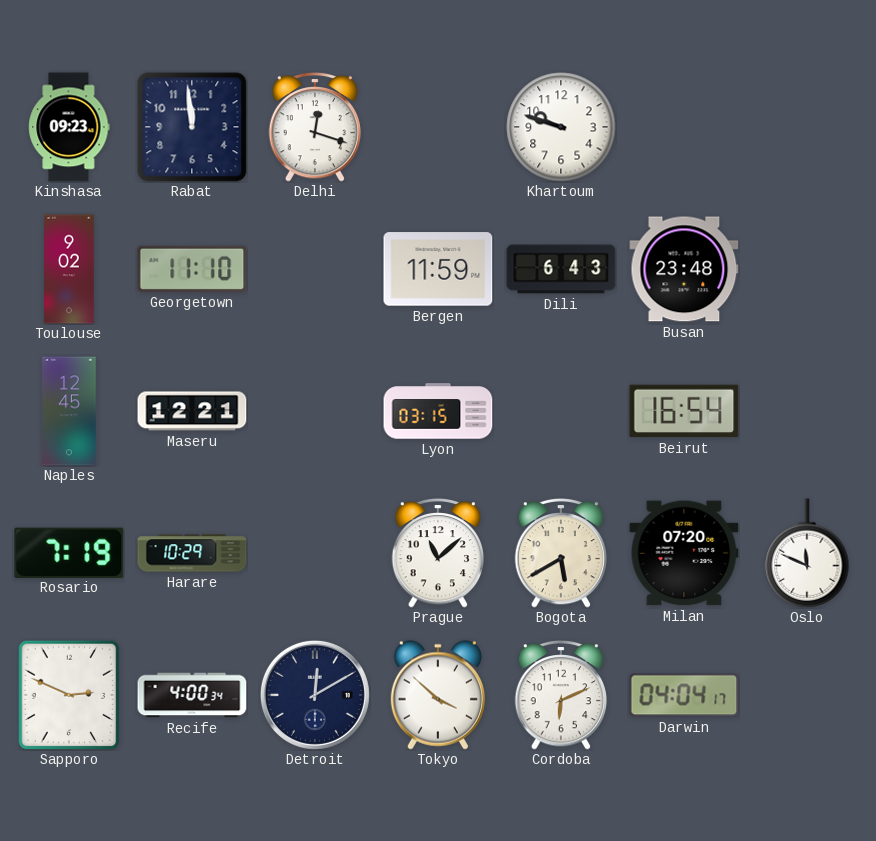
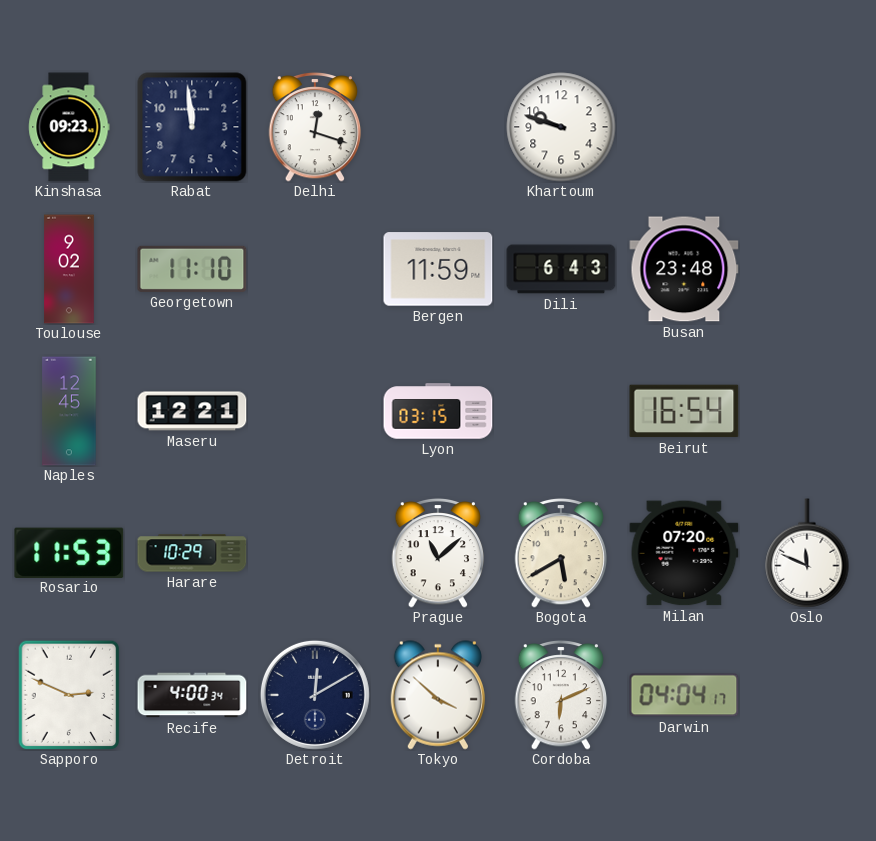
Rosario: 7:19 -> 11:53 (69, 552)
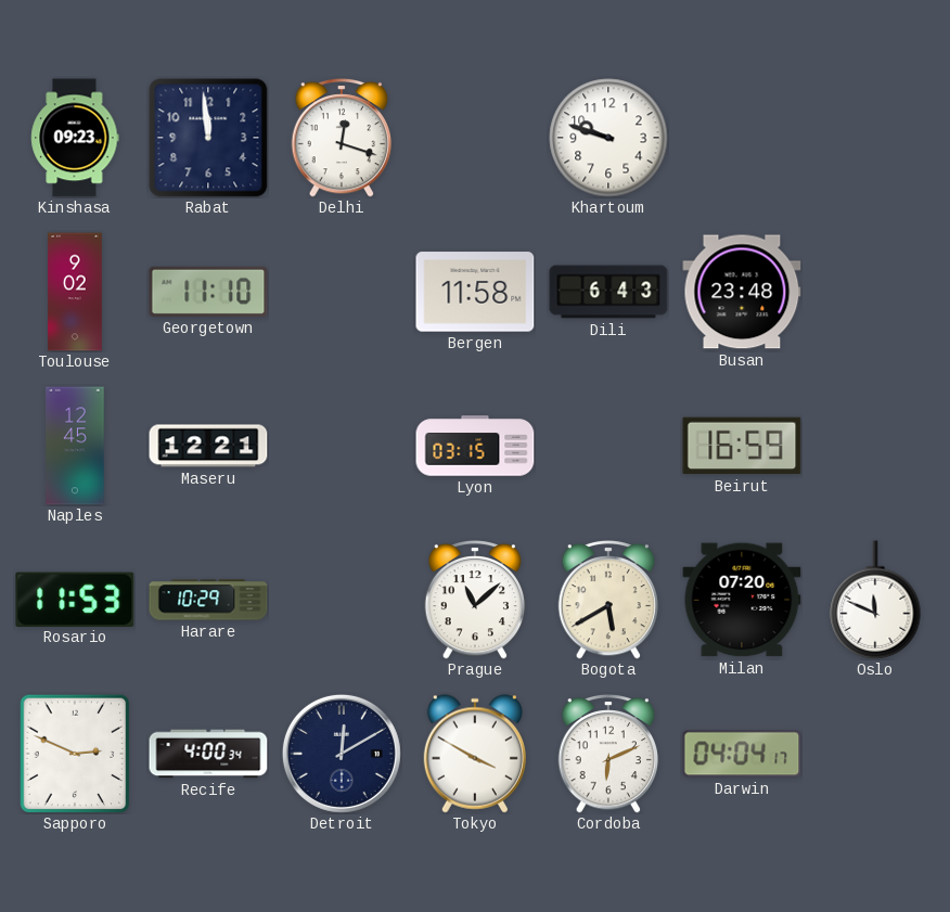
Bergen: 11:59 -> 11:58 (475, 292)
Beirut: 16:54 -> 16:59 (742, 446)
Tokyo: 3:52 -> 3:50 (474, 754)
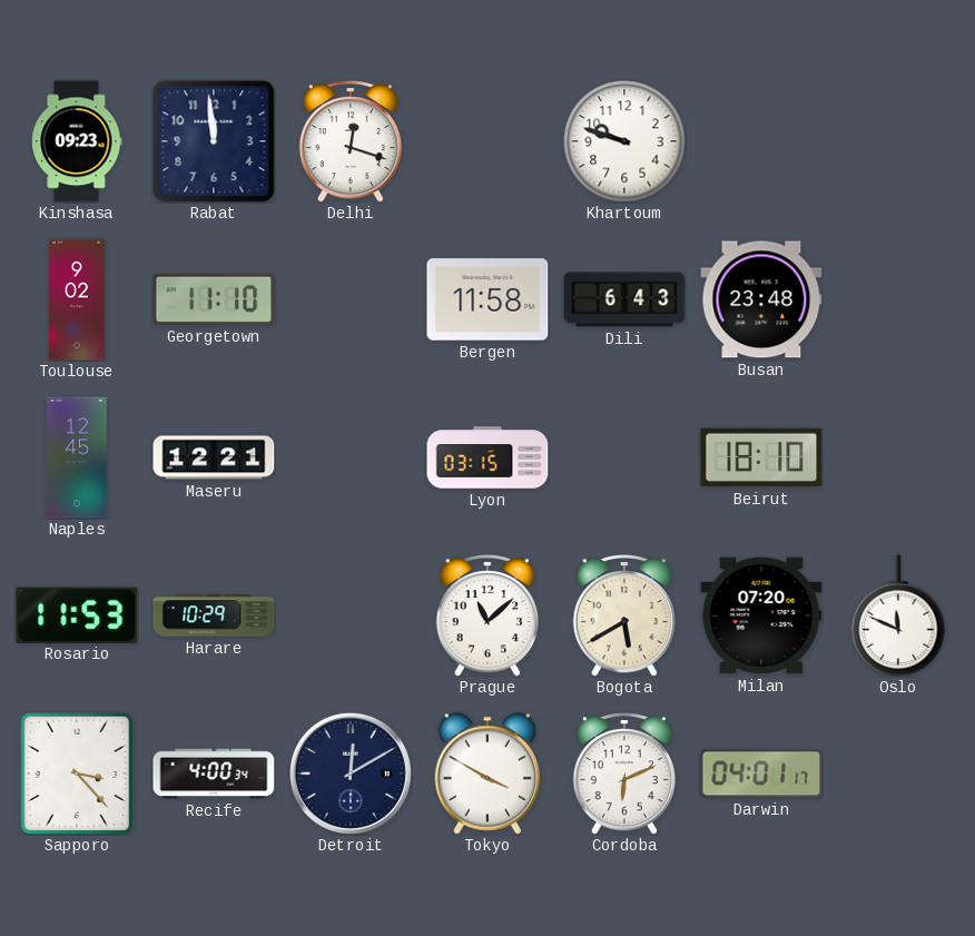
Beirut: 16:59 -> 18:10 (761, 457)
Sapporo: 2:49 -> 3:23 (77, 774)
Darwin: 04:04 -> 04:01 (761, 774)
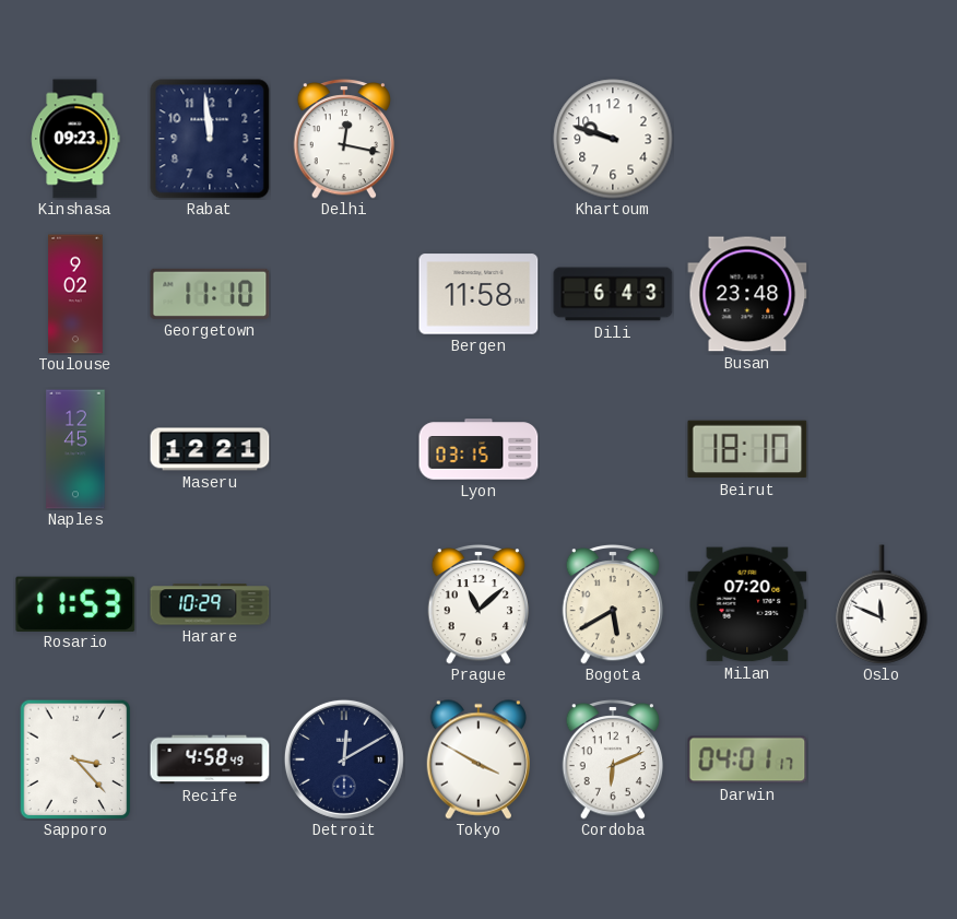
Delhi: 12:18 -> 12:17 (344, 139)
Recife: 4:00 -> 4:58 (210, 759)
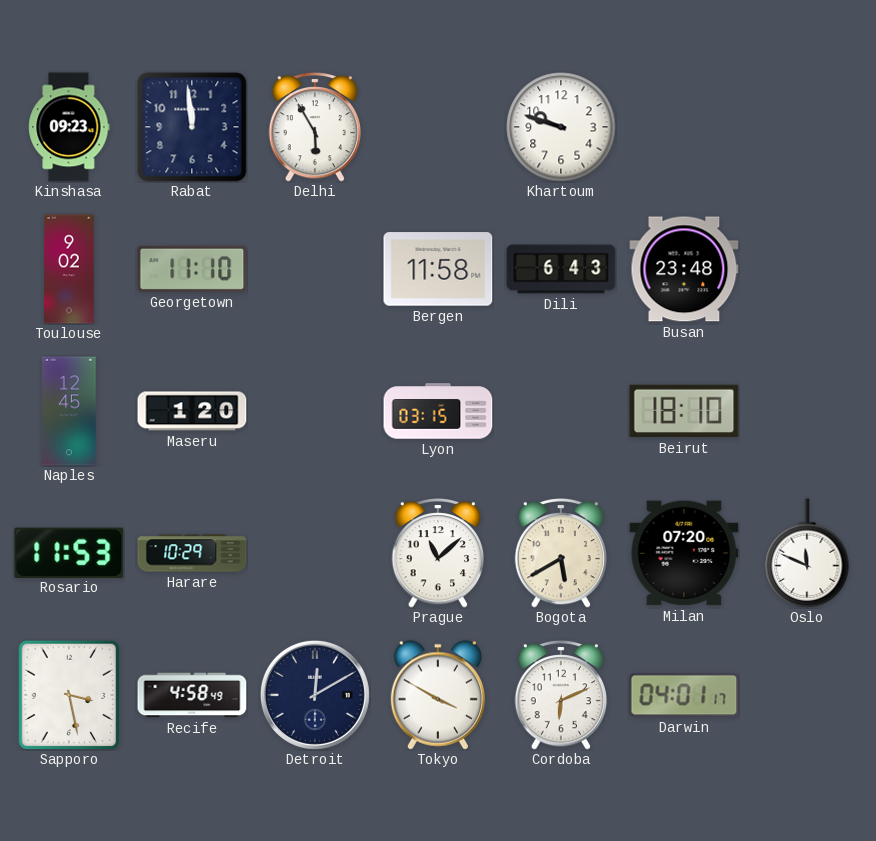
Delhi: 12:17 -> 5:55 (315, 127)
Maseru: 12:21 -> 1:20 (192, 411)
Sapporo: 3:23 -> 3:28 (69, 695)
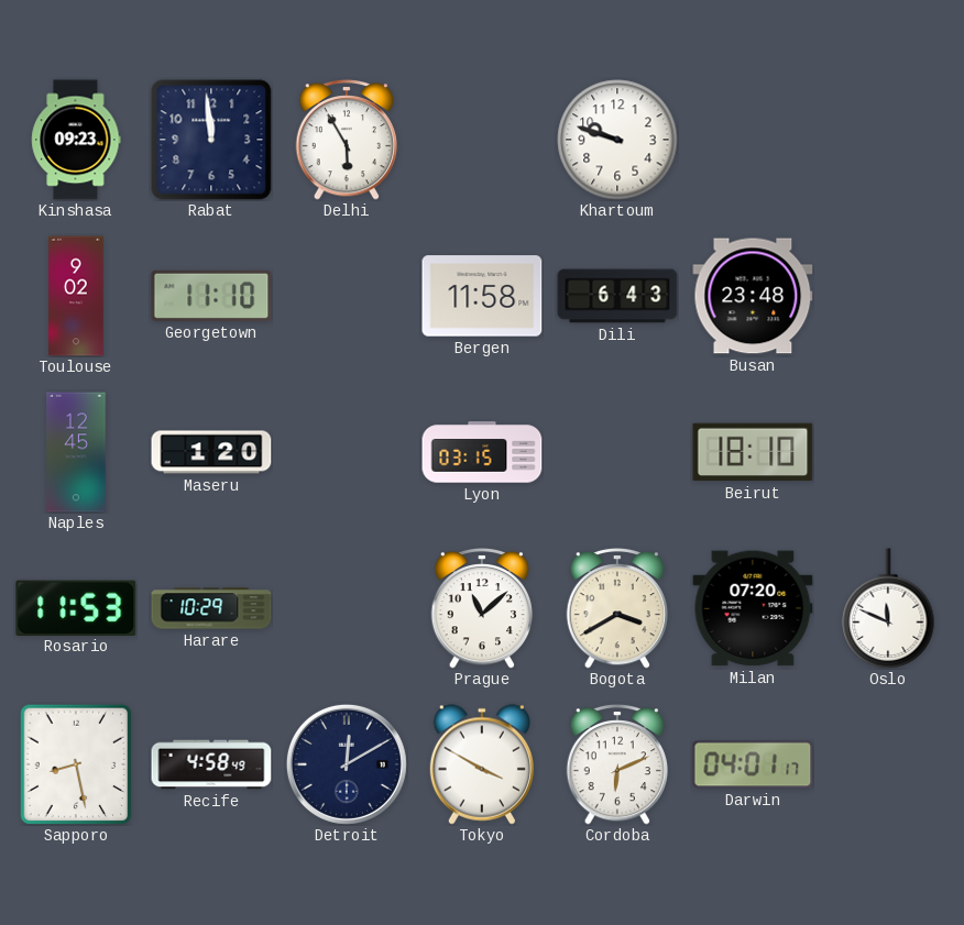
Bogota: 5:40 -> 3:40 (617, 608)
Sapporo: 3:28 -> 8:28 (76, 764)
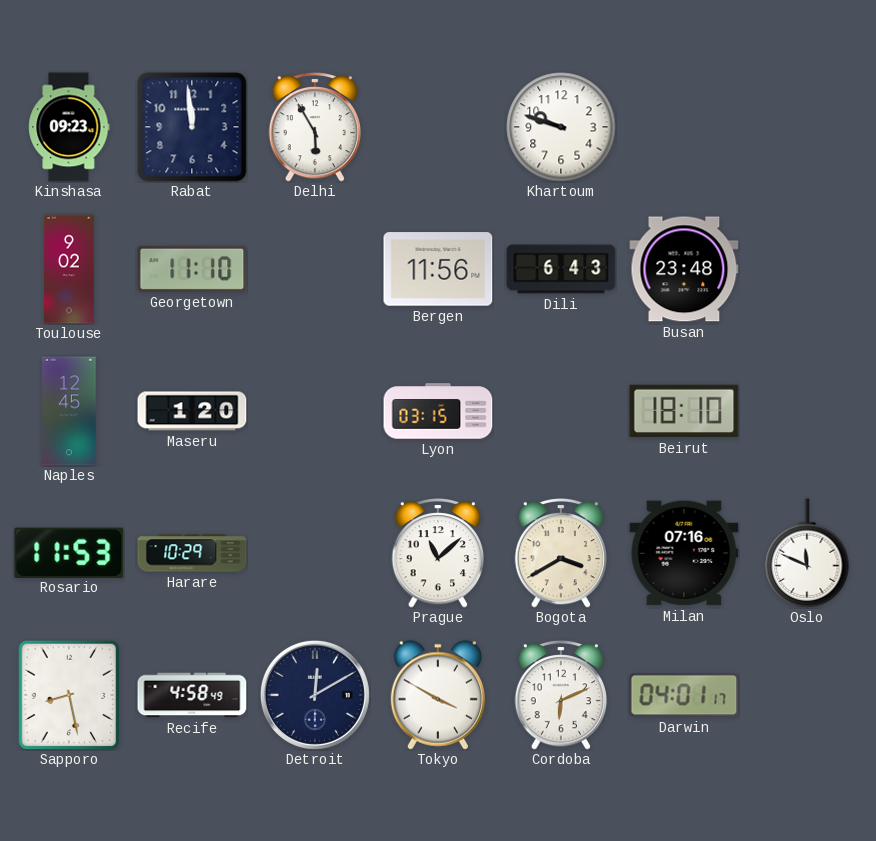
Bergen: 11:58 -> 11:56 (438, 269)
Milan: 07:20 -> 07:16 (684, 553)
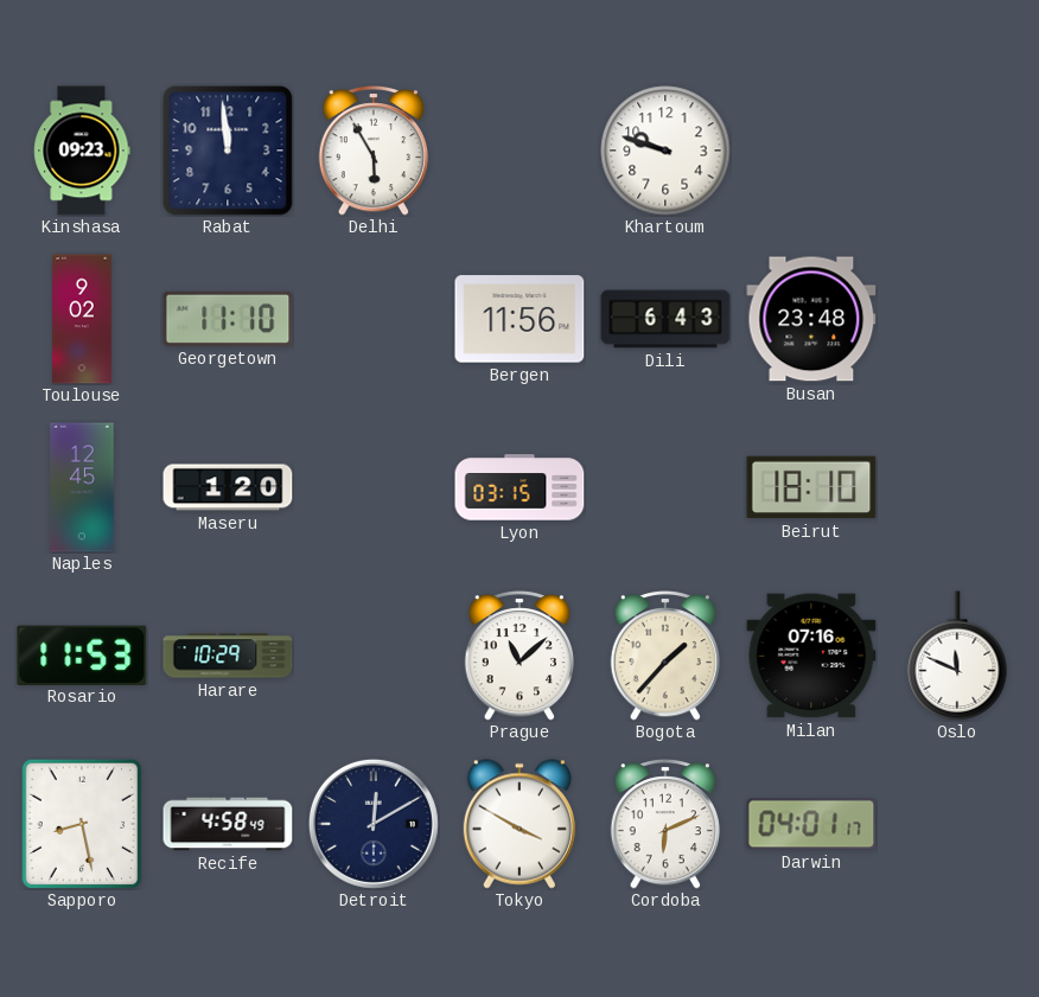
Bogota: 3:40 -> 1:37 (665, 656)
